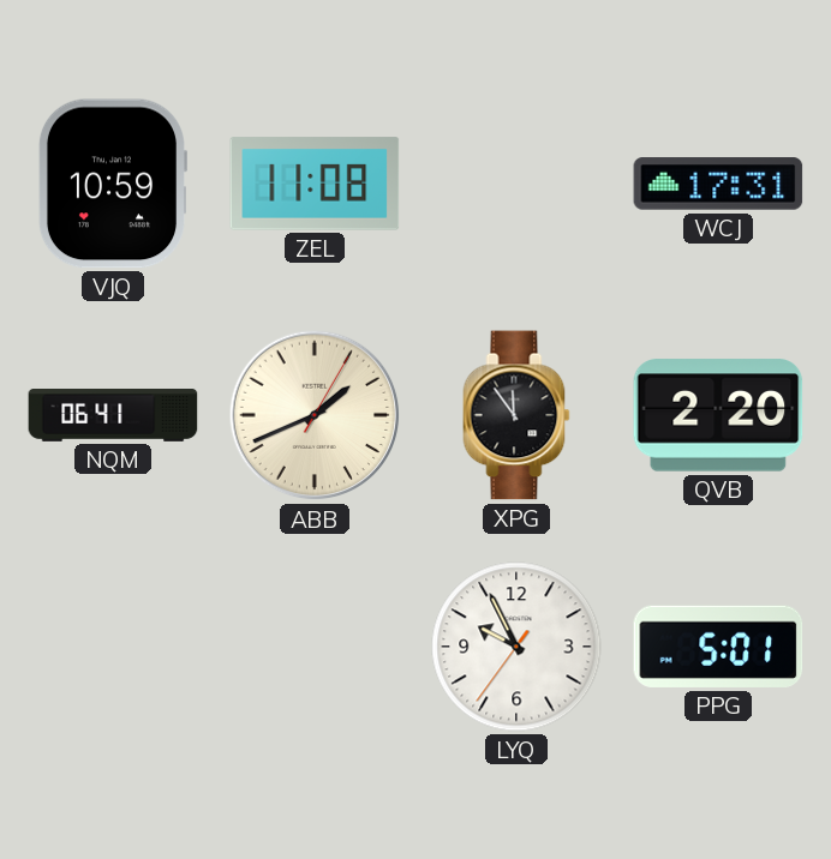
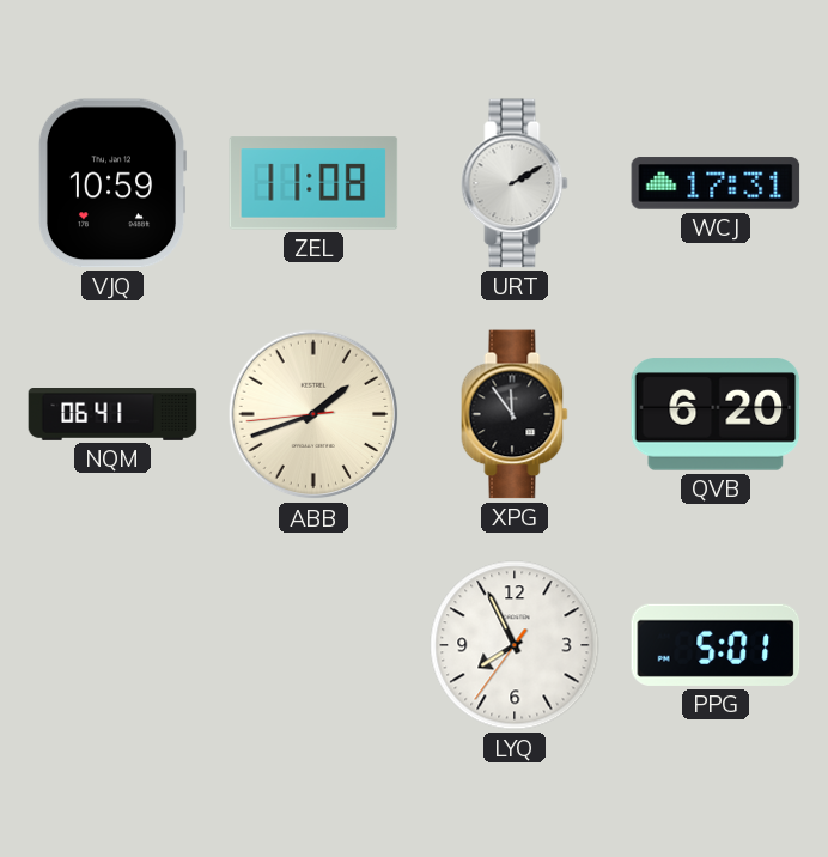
URT: none -> 2:10 (515, 183)
ABB: 1:41:05 -> 1:41:44 (313, 414)
QVB: 2:20 -> 6:20 (716, 414)
LYQ: 9:55 -> 7:55 (515, 645)
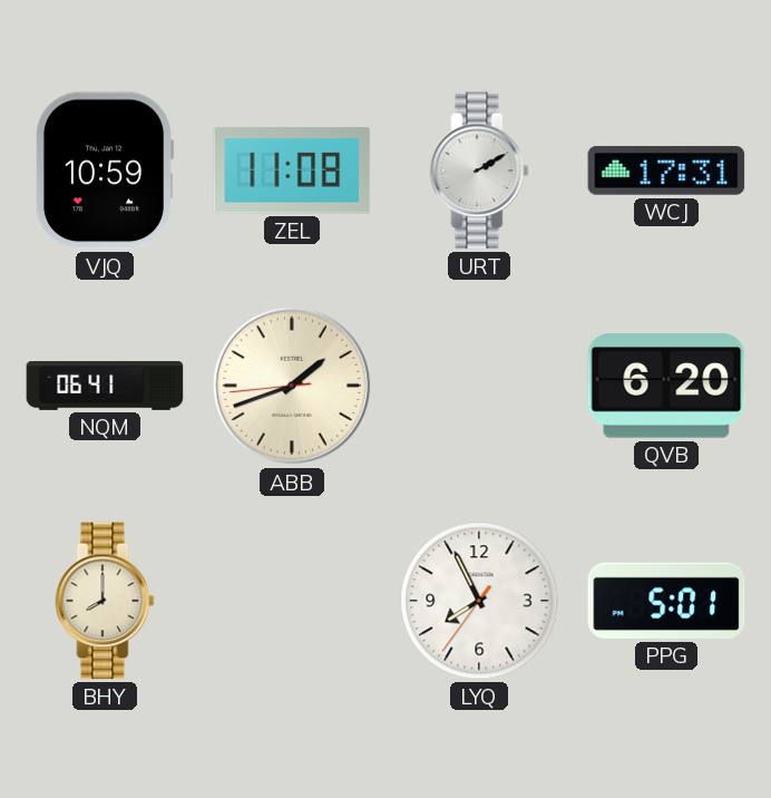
XPG: 11:54 -> none (515, 414)
BHY: none -> 8:00 (105, 601)
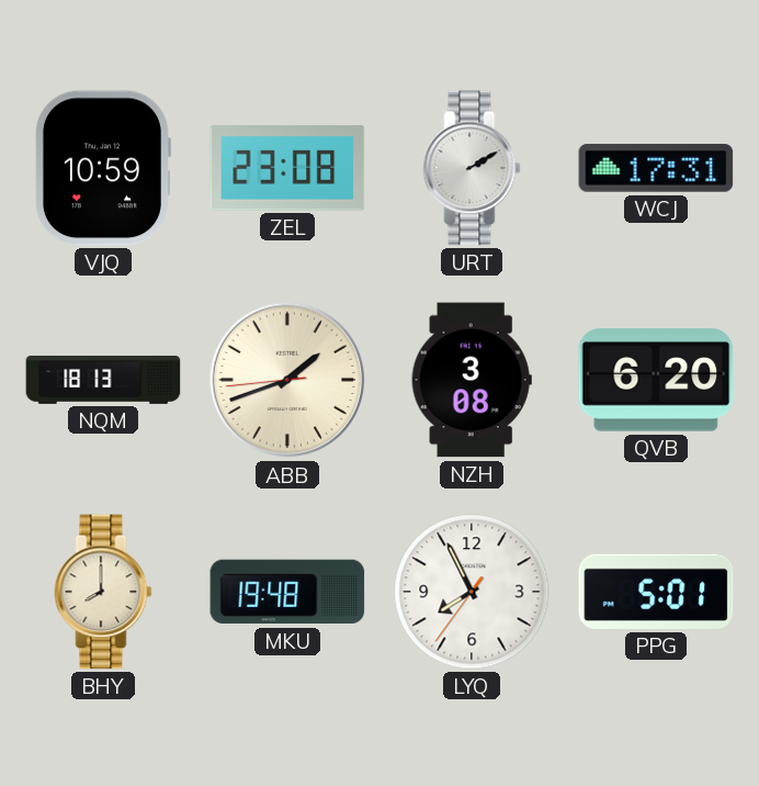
ZEL: 11:08 -> 23:08 (287, 168)
NQM: 06:41 -> 18:13 (103, 381)
NZH: none -> 3:08 (472, 380)
MKU: none -> 19:48 (287, 592)
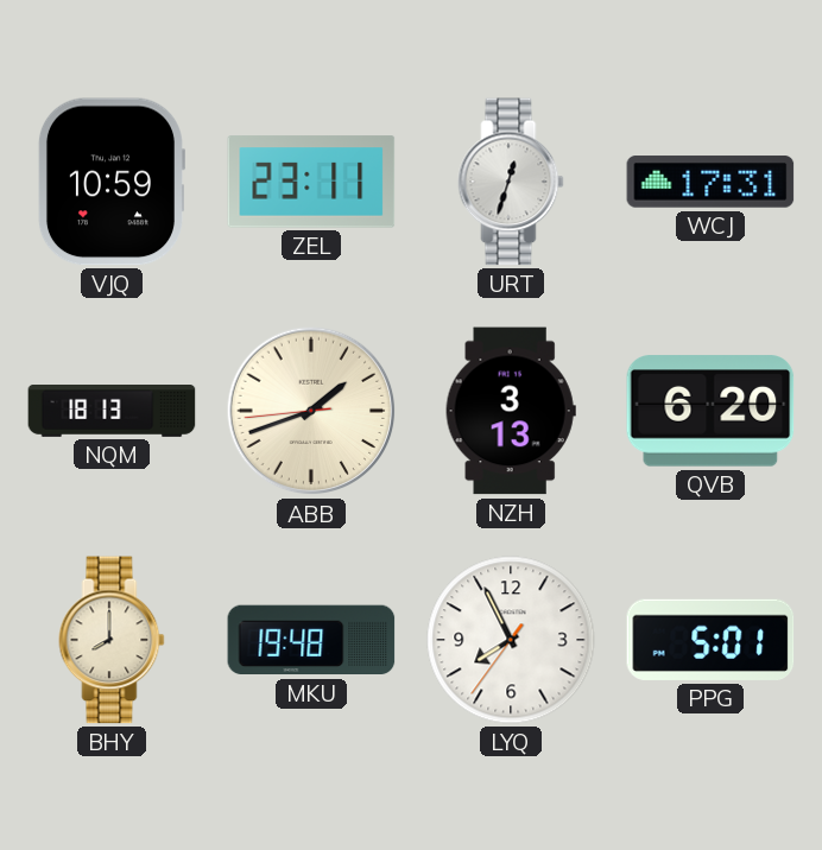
ZEL: 23:08 -> 23:11 (311, 182)
URT: 2:10 -> 12:33 (511, 182)
NZH: 3:08 -> 3:13 (511, 411)
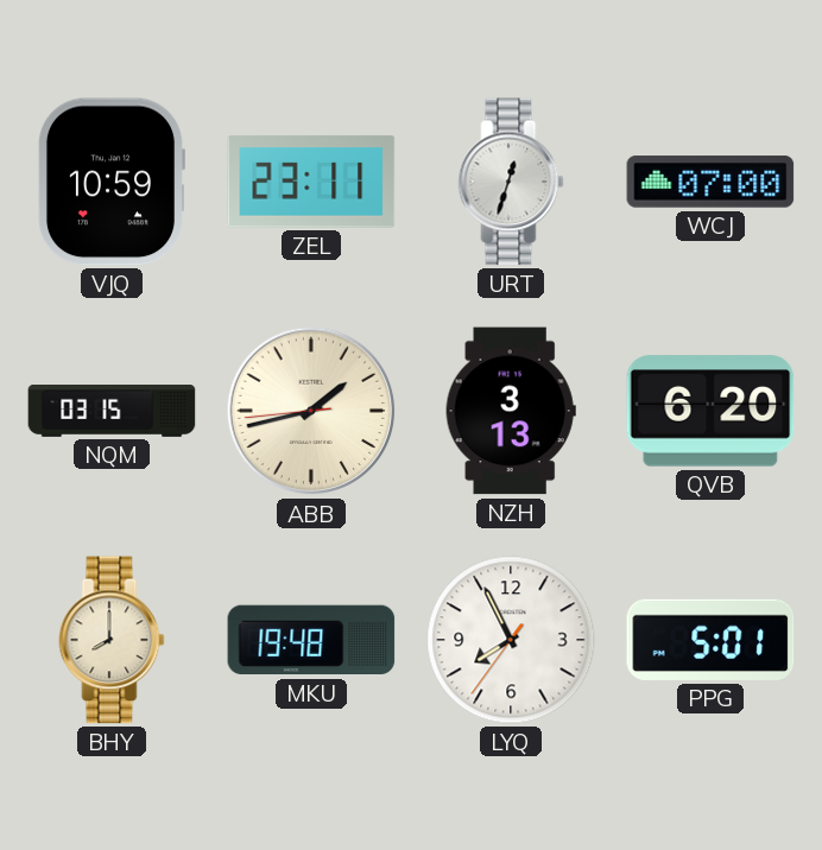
WCJ: 17:31 -> 07:00 (710, 182)
NQM: 18:13 -> 03:15 (112, 412)
ABB: 1:41 -> 1:42 (311, 411)
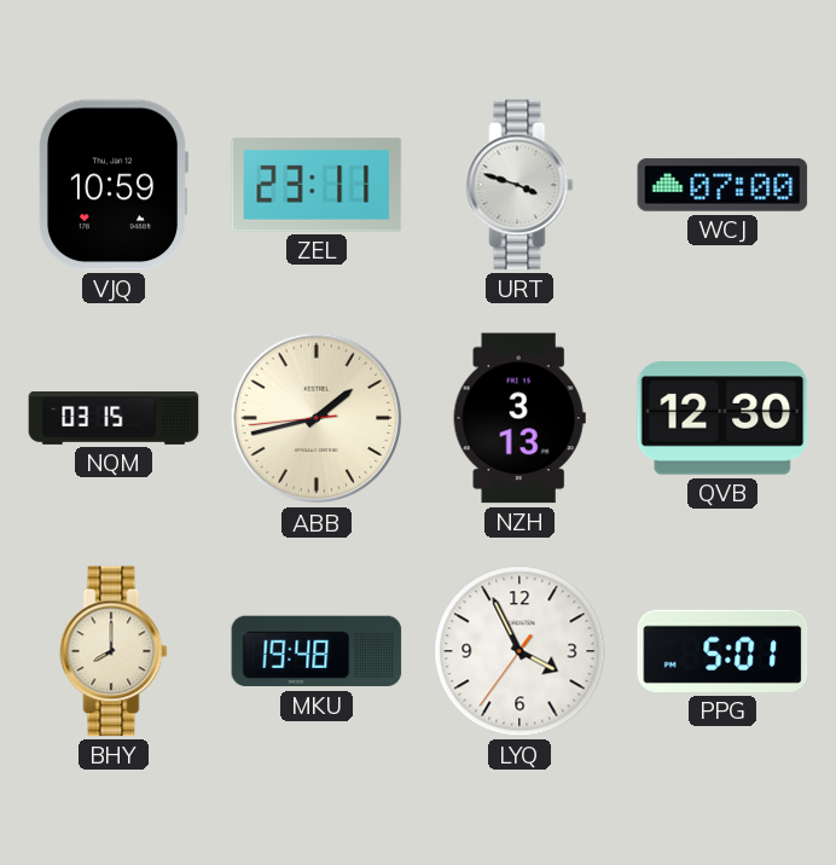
URT: 12:33 -> 3:48 (519, 185)
QVB: 6:20 -> 12:30 (722, 418)
LYQ: 7:55 -> 3:55 (519, 651)
